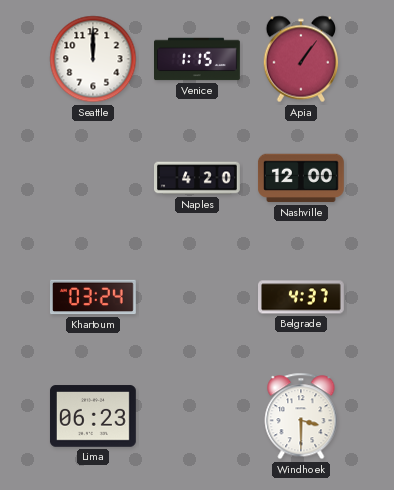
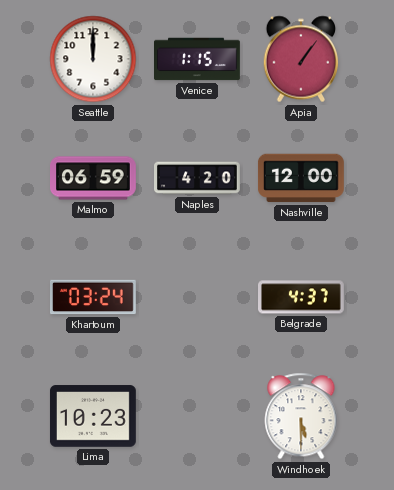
Malmo: none -> 06:59 (94, 178)
Lima: 06:23 -> 10:23 (93, 416)
Windhoek: 3:30 -> 5:30 (301, 416)
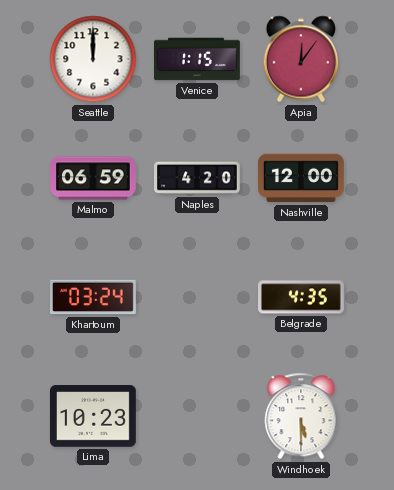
Apia: 1:06 -> 12:06 (301, 59)
Belgrade: 4:37 -> 4:35 (302, 297)
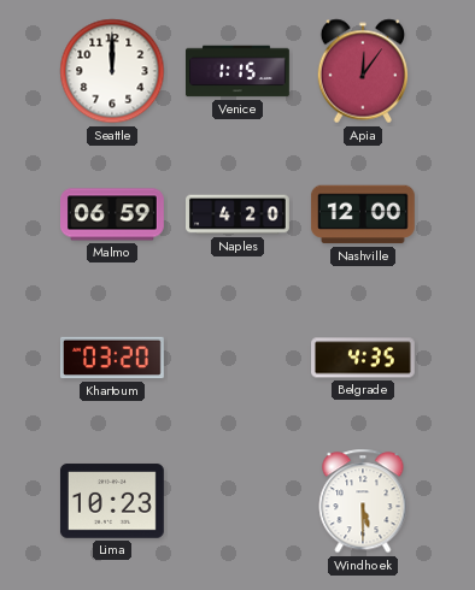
Khartoum: 03:24 -> 03:20 (113, 358)
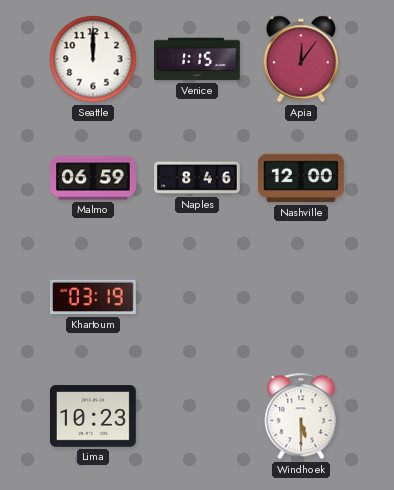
Naples: 4:20 -> 8:46 (198, 178)
Khartoum: 03:20 -> 03:19 (94, 297)
Belgrade: 4:35 -> none (364, 358)
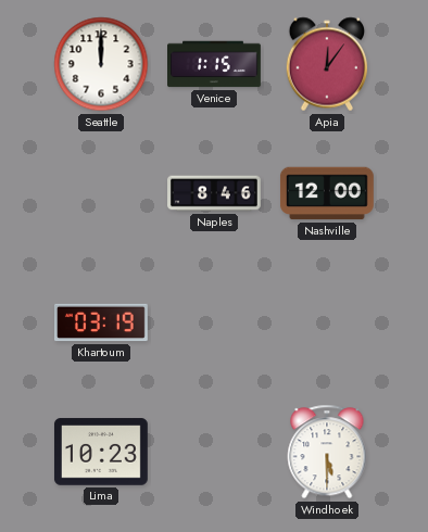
Malmo: 06:59 -> none (94, 178)
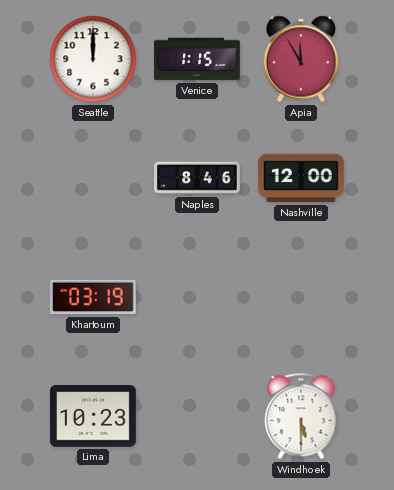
Apia: 12:06 -> 11:55 (301, 59)
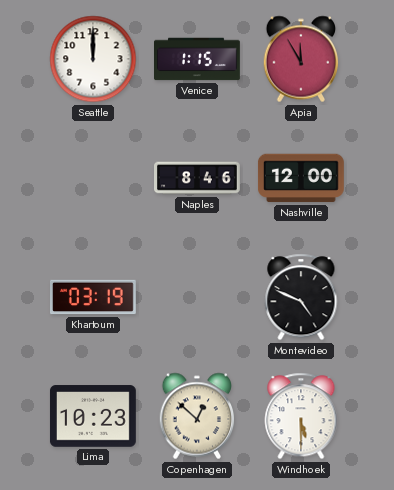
Montevideo: none -> 4:49 (301, 297)
Copenhagen: none -> 12:52 (197, 416)
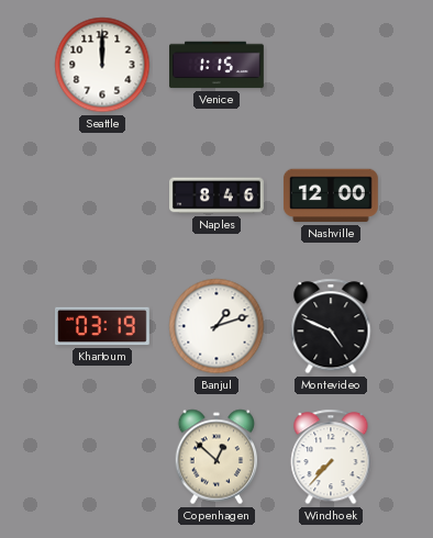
Apia: 11:55 -> none (301, 59)
Banjul: none -> 1:12 (216, 326)
Lima: 10:23 -> none (93, 416)
Windhoek: 5:30 -> 7:37 (331, 457)
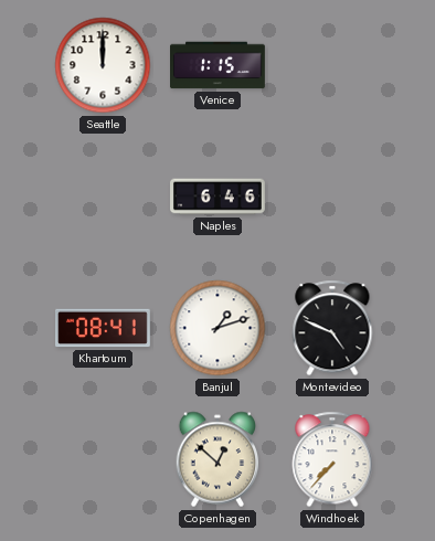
Naples: 8:46 -> 6:46 (219, 197)
Nashville: 12:00 -> none (331, 195)
Khartoum: 03:19 -> 08:41 (104, 328)
